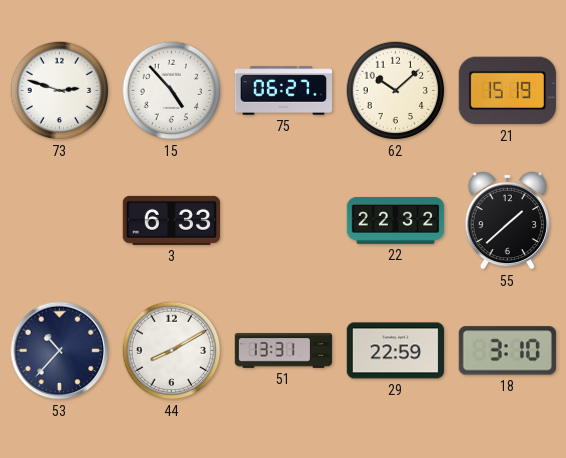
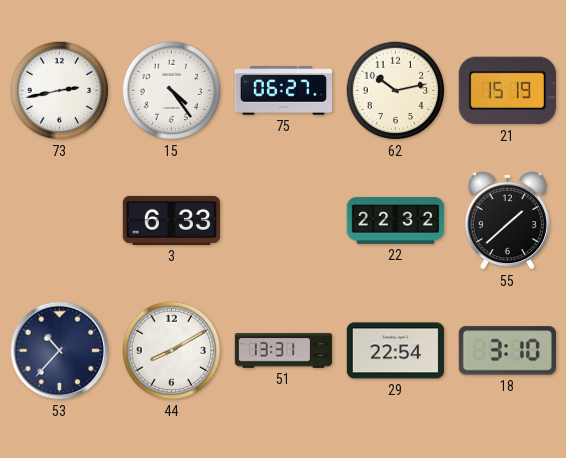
73: 2:48 -> 2:43 (60, 91)
15: 4:53 -> 4:24 (172, 91)
62: 10:08 -> 10:13 (396, 91)
29: 22:59 -> 22:54 (396, 351)
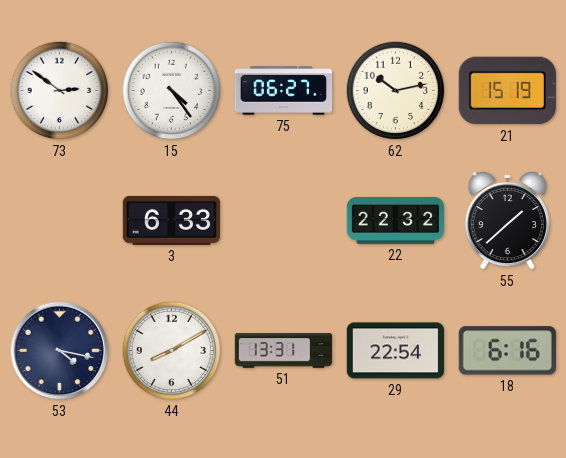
73: 2:43 -> 2:51 (60, 91)
53: 10:37 -> 4:17 (60, 351)
18: 3:10 -> 6:16 (507, 351)
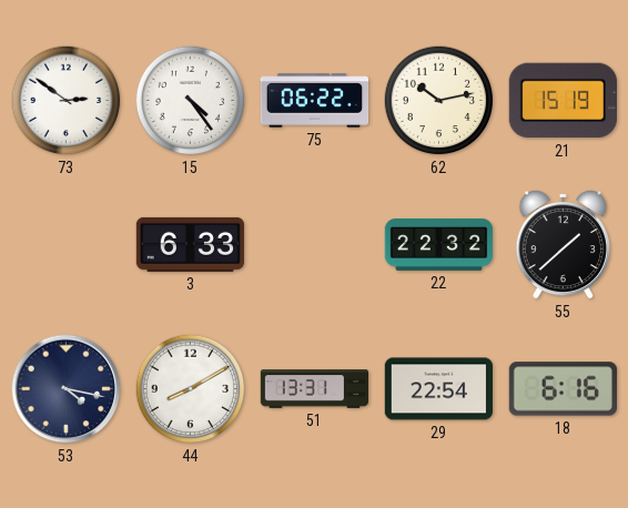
75: 06:27 -> 06:22 (315, 101)
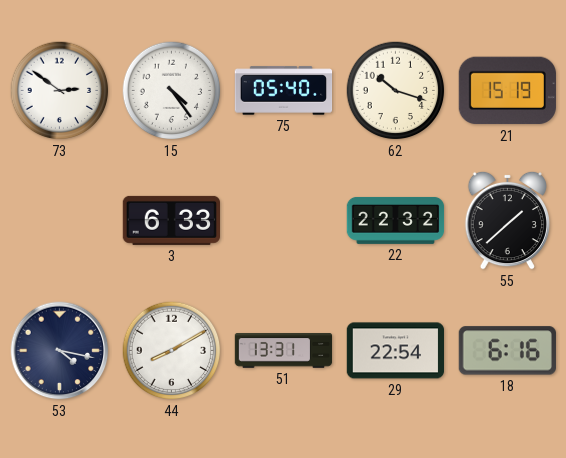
75: 06:22 -> 05:40 (284, 91)
62: 10:13 -> 10:18 (396, 91)
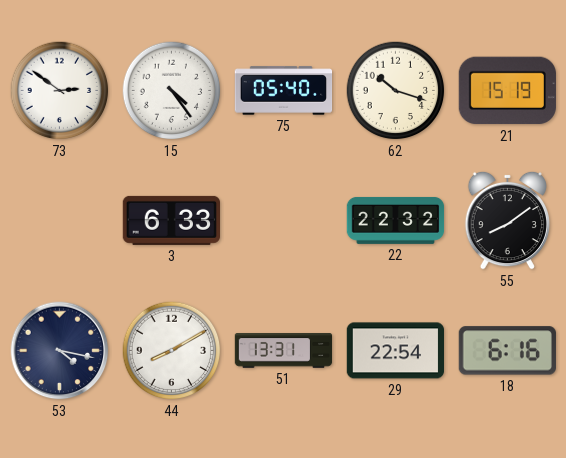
55: 1:38 -> 8:09 (507, 220)
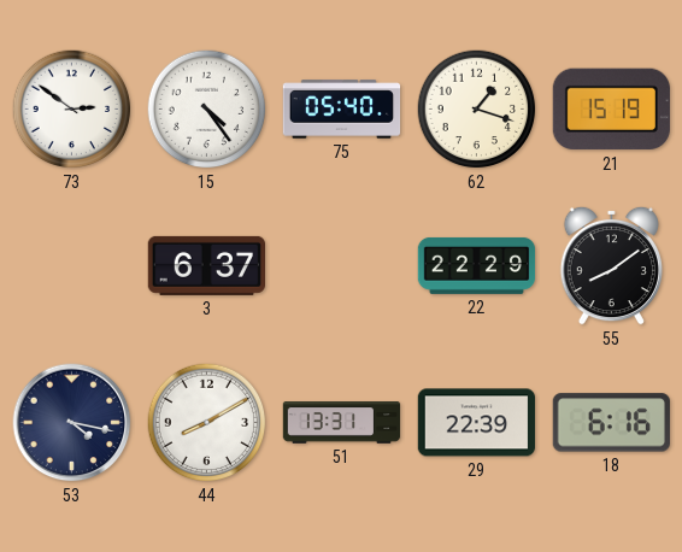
62: 10:18 -> 1:18 (477, 110)
3: 6:33 -> 6:37 (206, 265)
22: 22:32 -> 22:29 (477, 265)
29: 22:54 -> 22:39 (477, 423)
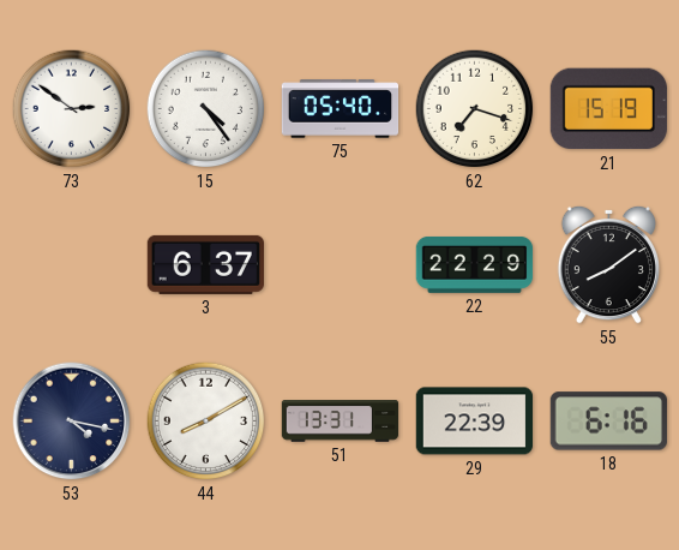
62: 1:18 -> 7:18 (475, 109)
